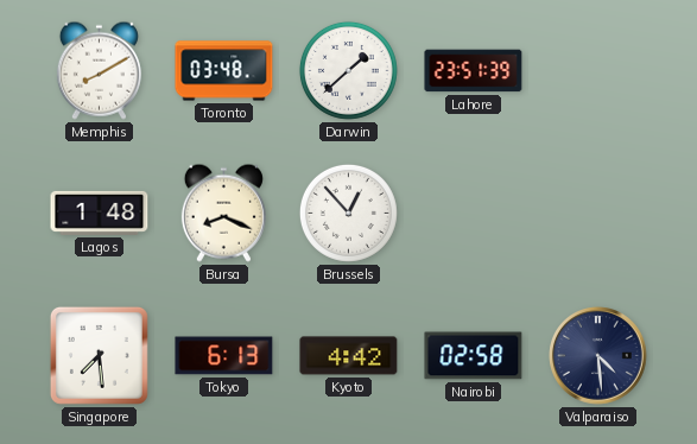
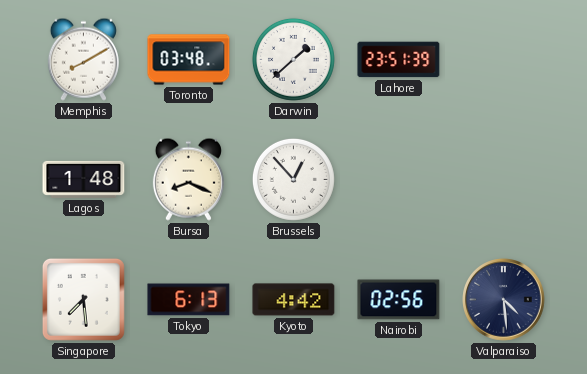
Nairobi: 02:58 -> 02:56 (399, 300)
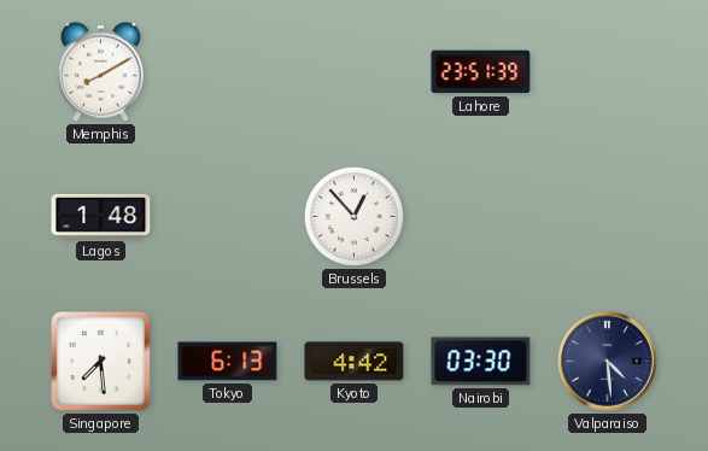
Toronto: 03:48 -> none (189, 60)
Darwin: 1:38 -> none (293, 59)
Bursa: 8:19 -> none (188, 179)
Nairobi: 02:56 -> 03:30 (481, 362)
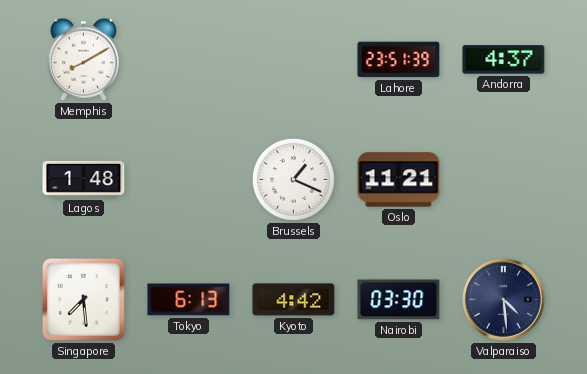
Andorra: none -> 4:37 (504, 60)
Brussels: 12:53 -> 1:19 (293, 179)
Oslo: none -> 11:21 (399, 180)
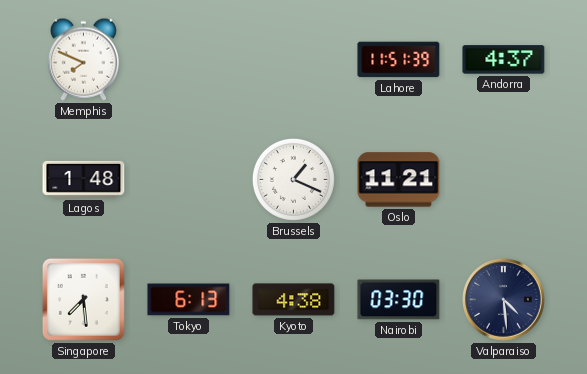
Memphis: 8:10 -> 7:49 (83, 59)
Lahore: 23:51 -> 11:51 (399, 60)
Kyoto: 4:42 -> 4:38 (294, 300)
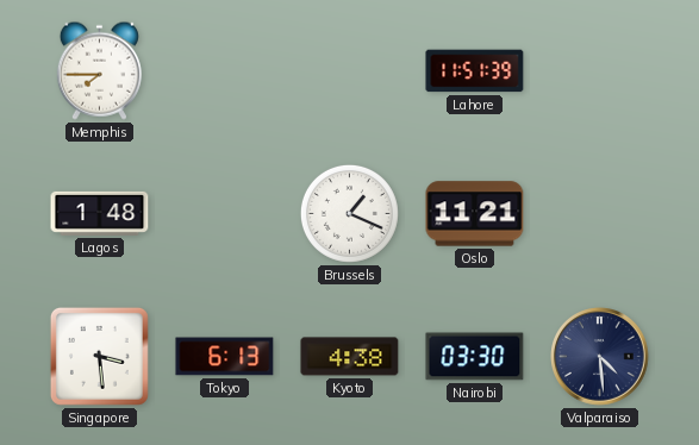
Memphis: 7:49 -> 7:45 (99, 70)
Andorra: 4:37 -> none (504, 60)
Singapore: 7:29 -> 3:29 (99, 356)
